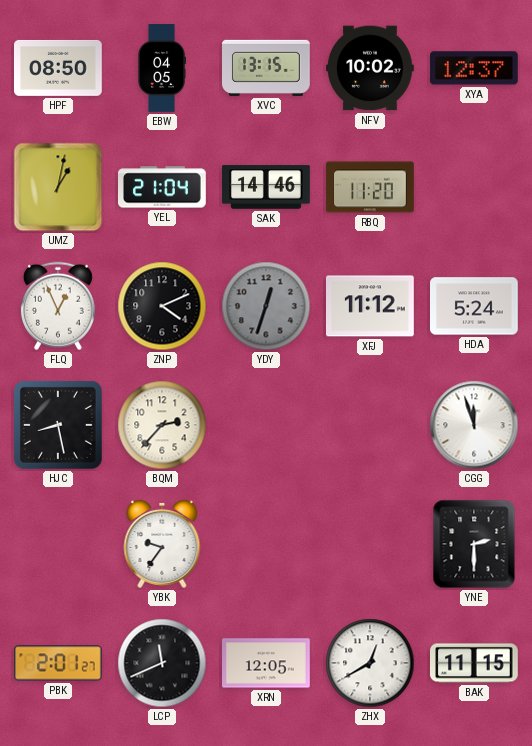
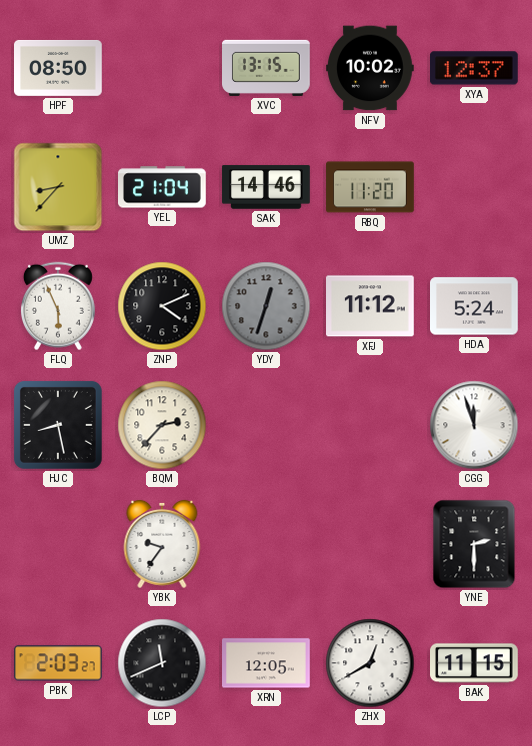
EBW: 04:05 -> none (162, 68)
UMZ: 1:02 -> 8:37 (58, 187)
FLQ: 12:56 -> 5:56 (58, 306)
PBK: 2:01 -> 2:03 (59, 663)
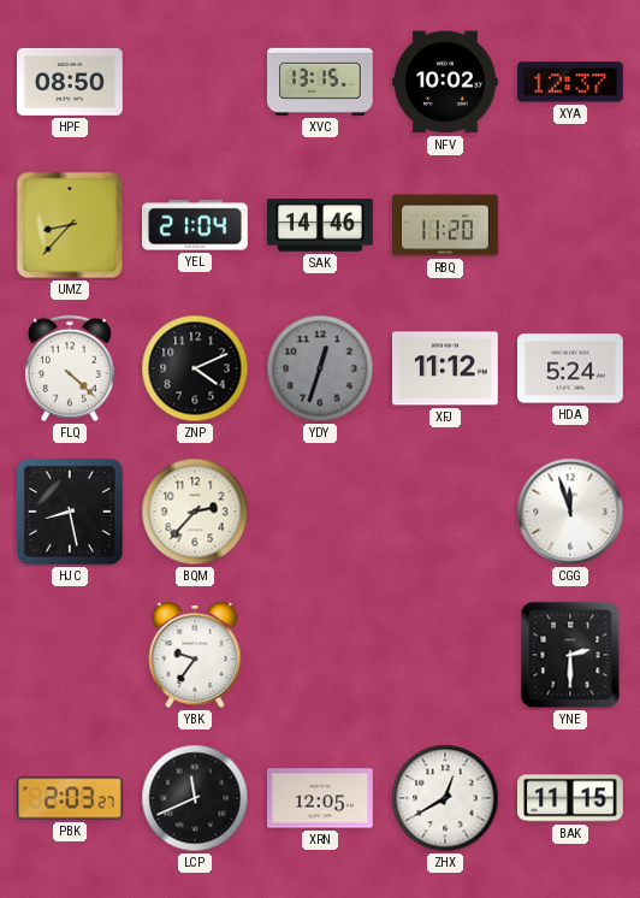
FLQ: 5:56 -> 4:22 (70, 368)
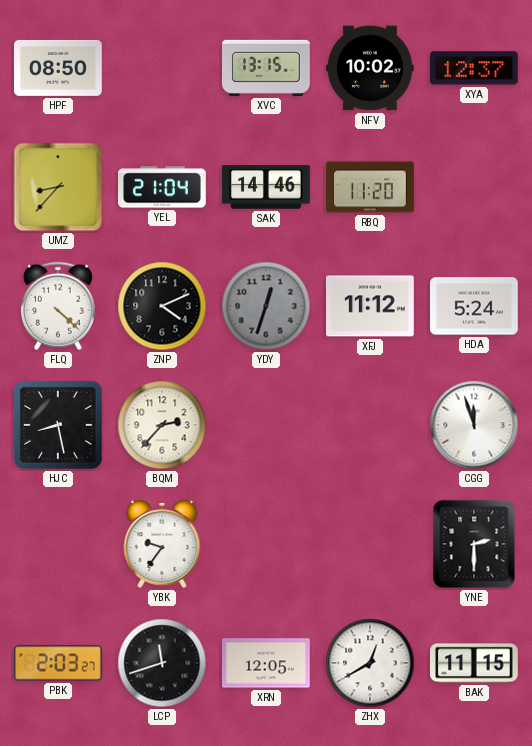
LCP: 11:41 -> 11:42 (162, 663)
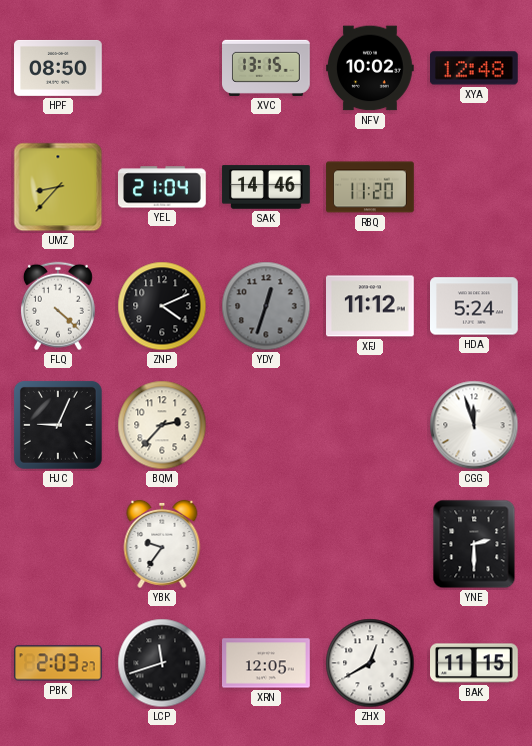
XYA: 12:37 -> 12:48 (475, 68)
HJC: 8:28 -> 9:04 (58, 425)
